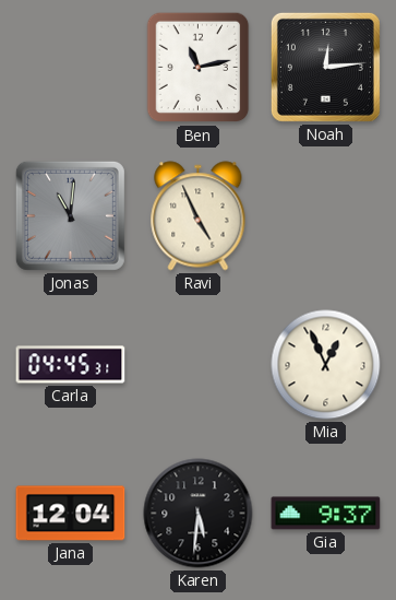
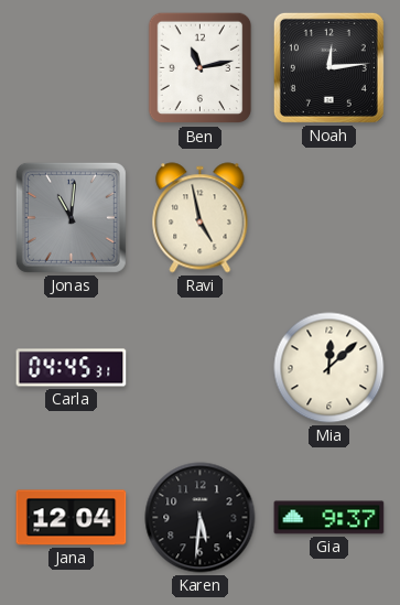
Ravi: 4:56 -> 4:58 (201, 218)
Mia: 12:56 -> 12:08 (329, 368)
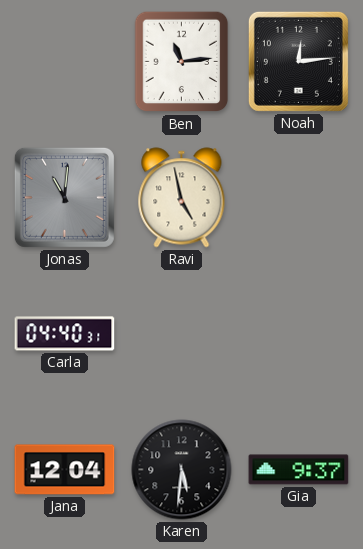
Ben: 11:13 -> 11:14 (182, 62)
Carla: 04:45 -> 04:40 (65, 334)
Mia: 12:08 -> none (329, 368)
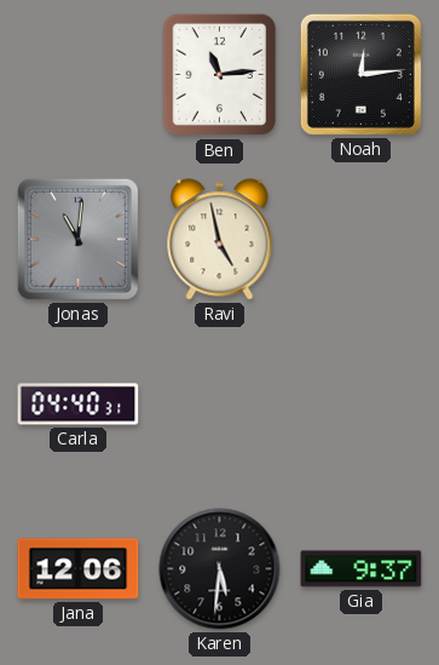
Jana: 12:04 -> 12:06 (79, 569)
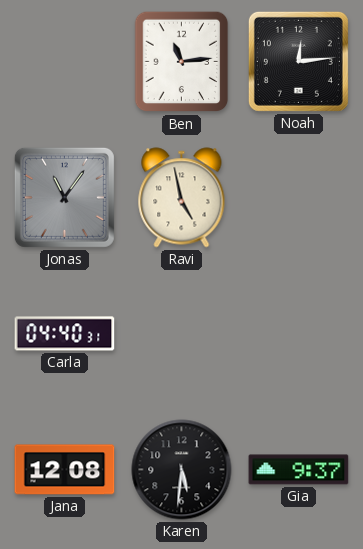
Jonas: 11:01 -> 11:06 (64, 197)
Jana: 12:06 -> 12:08 (65, 470)
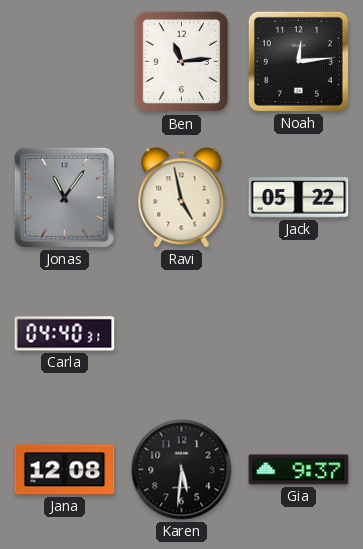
Jack: none -> 05:22 (299, 198)
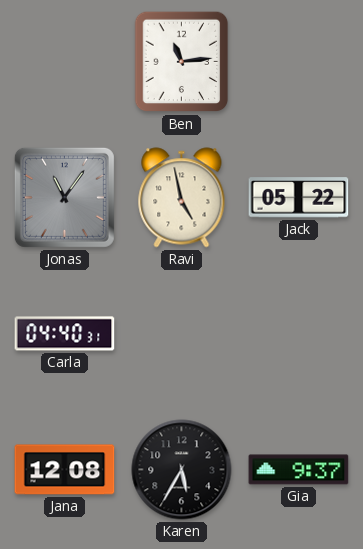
Noah: 12:14 -> none (298, 61)
Karen: 5:31 -> 5:35 (182, 470)
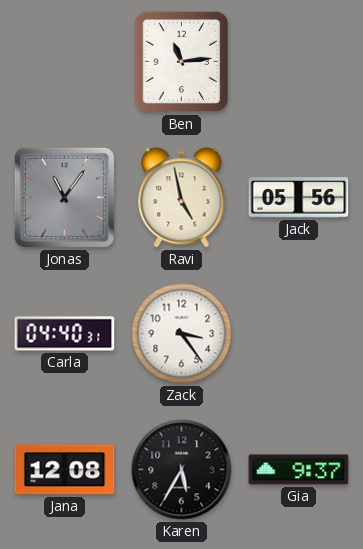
Jack: 05:22 -> 05:56 (299, 198)
Zack: none -> 3:24 (182, 334)
